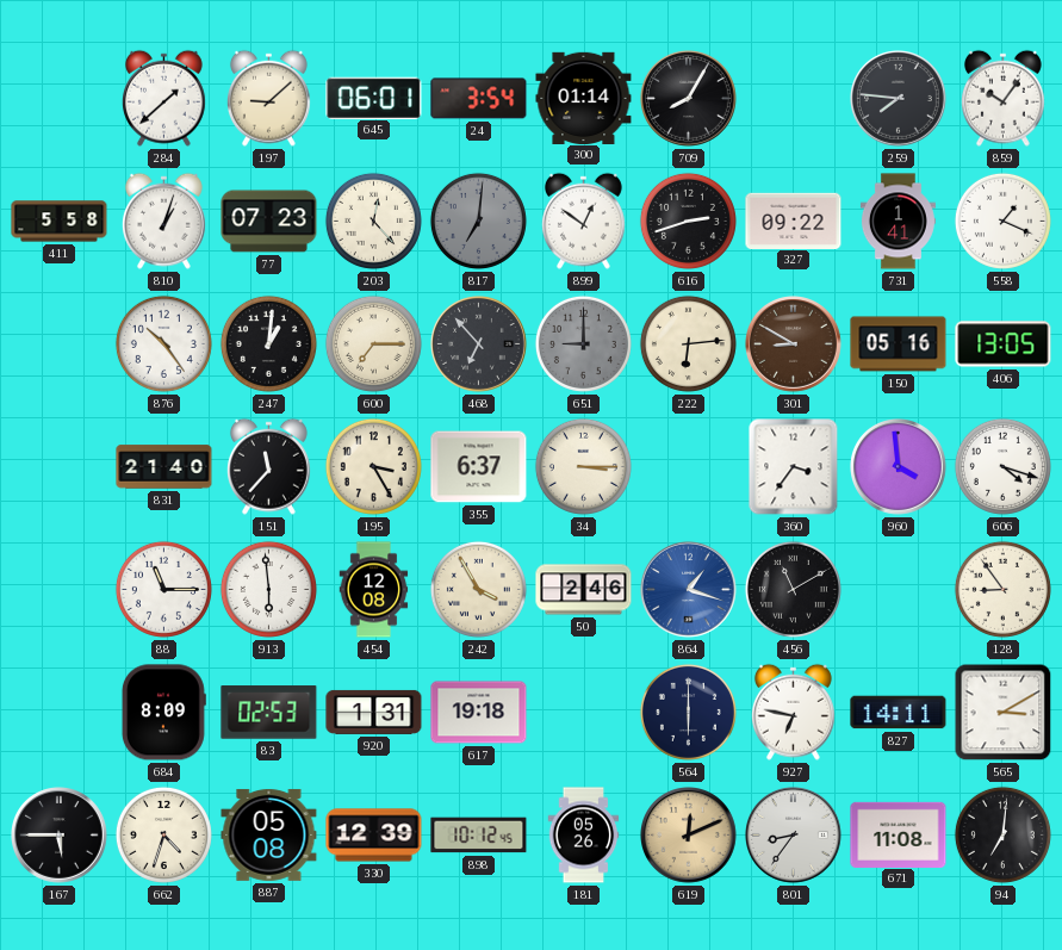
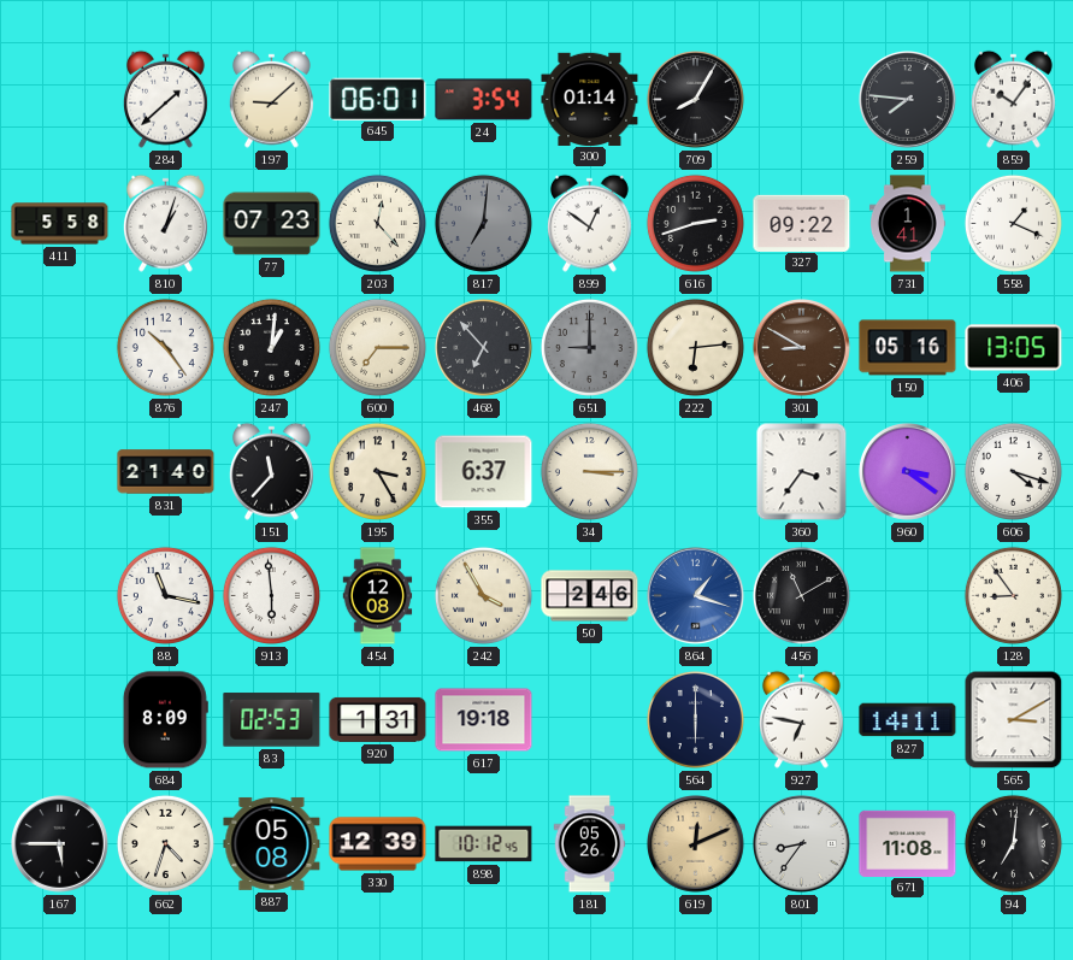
960: 3:59 -> 3:21 (908, 472)
88: 11:15 -> 11:17 (165, 595)
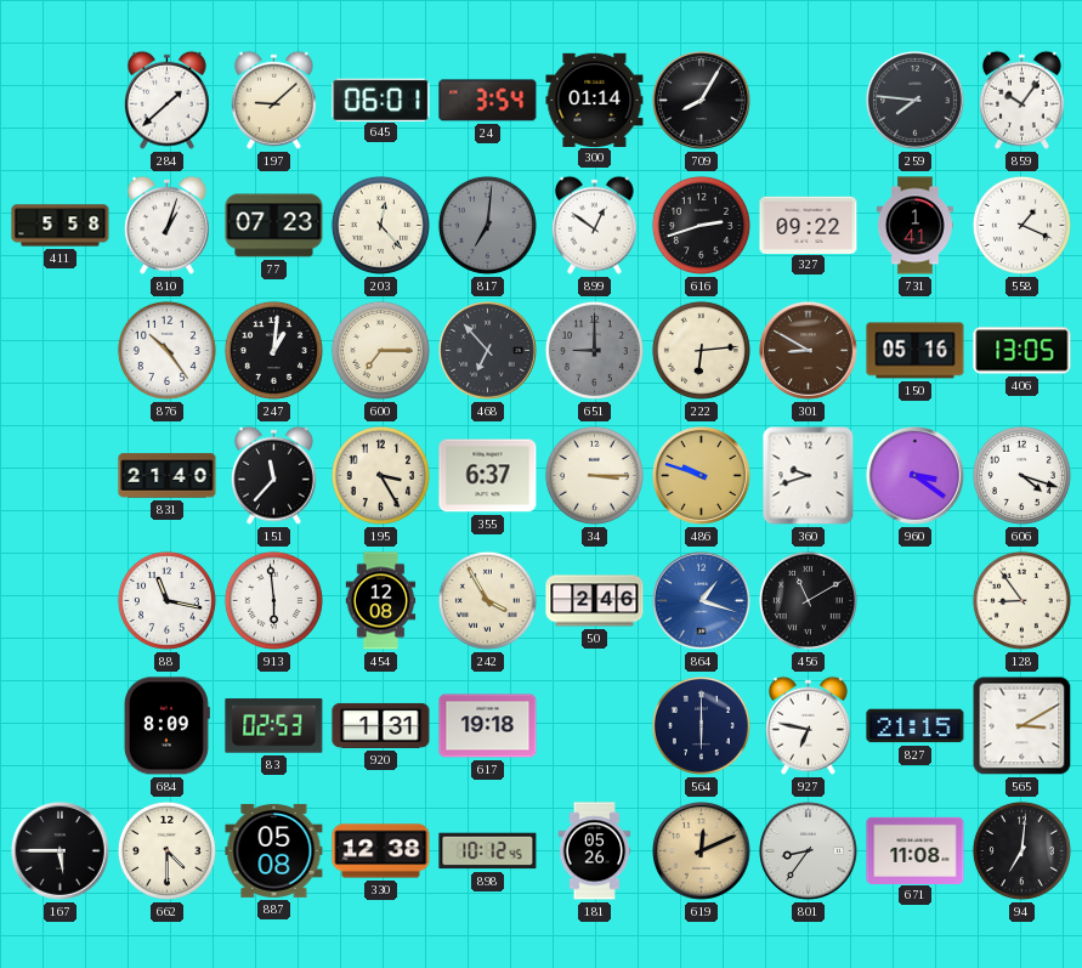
486: none -> 9:48 (702, 476)
360: 3:36 -> 9:42 (809, 476)
827: 14:11 -> 21:15 (916, 726)
662: 4:33 -> 4:30 (166, 850)
330: 12:39 -> 12:38 (381, 851)
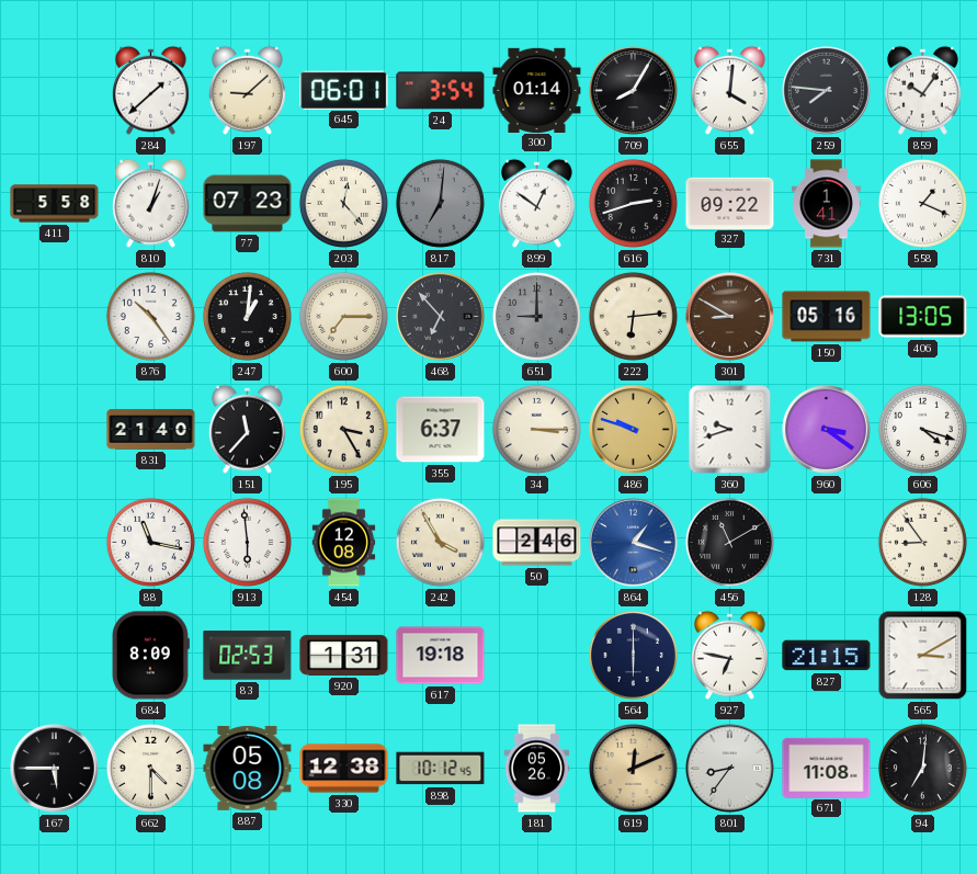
655: none -> 4:01 (729, 90)
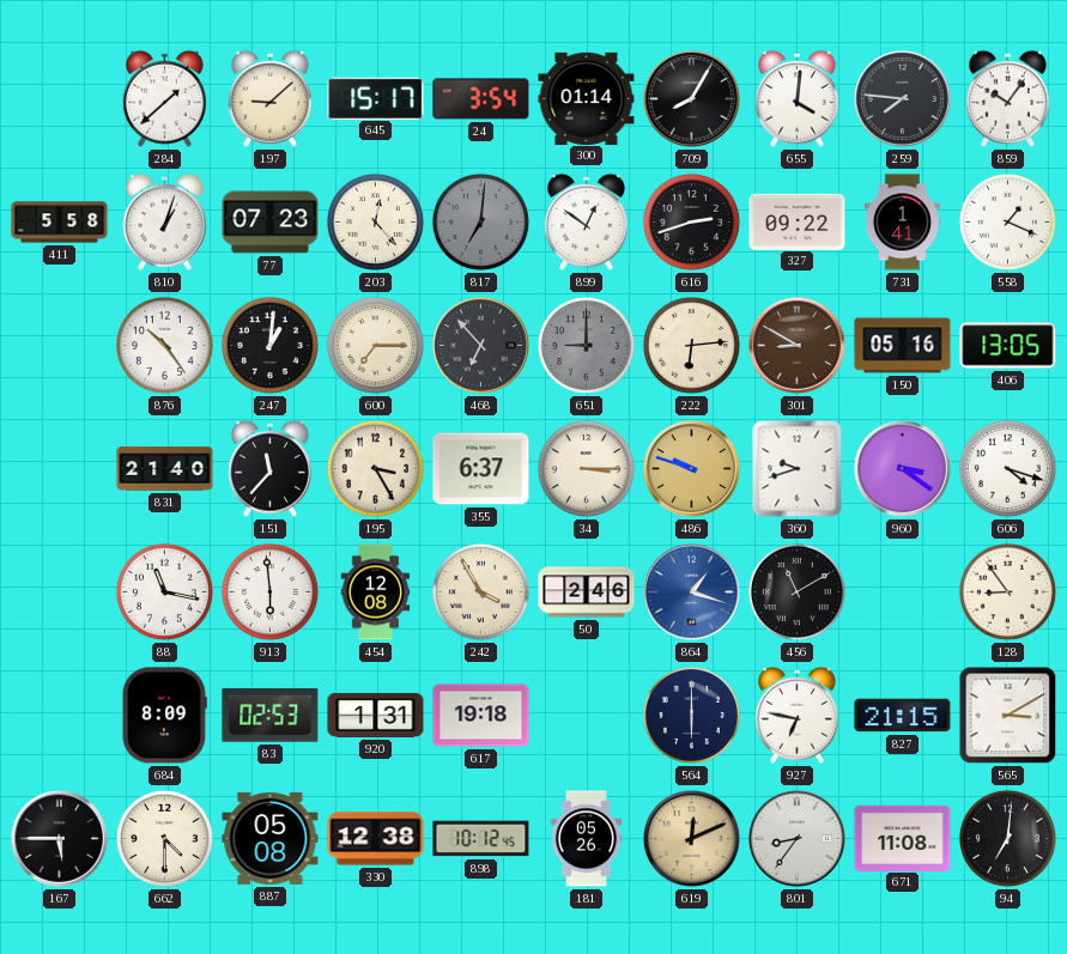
645: 06:01 -> 15:17 (376, 98)
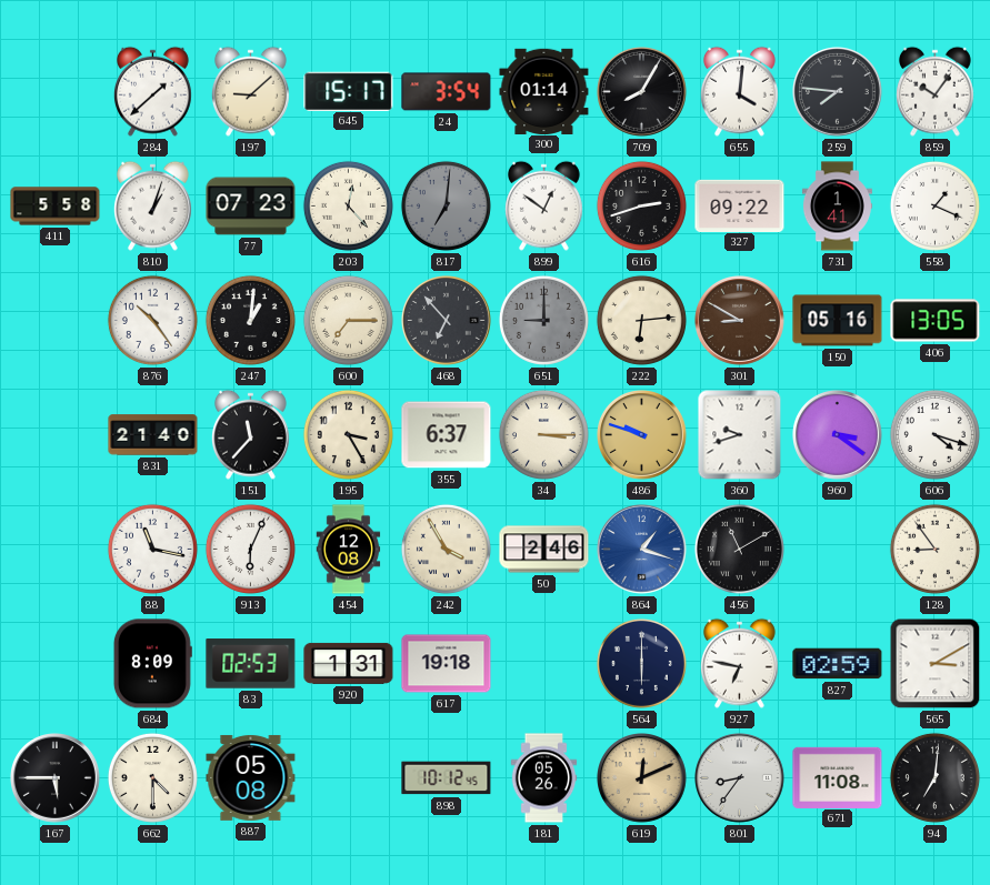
913: 5:59 -> 6:04 (250, 549)
827: 21:15 -> 02:59 (838, 664)
330: 12:38 -> none (376, 839)
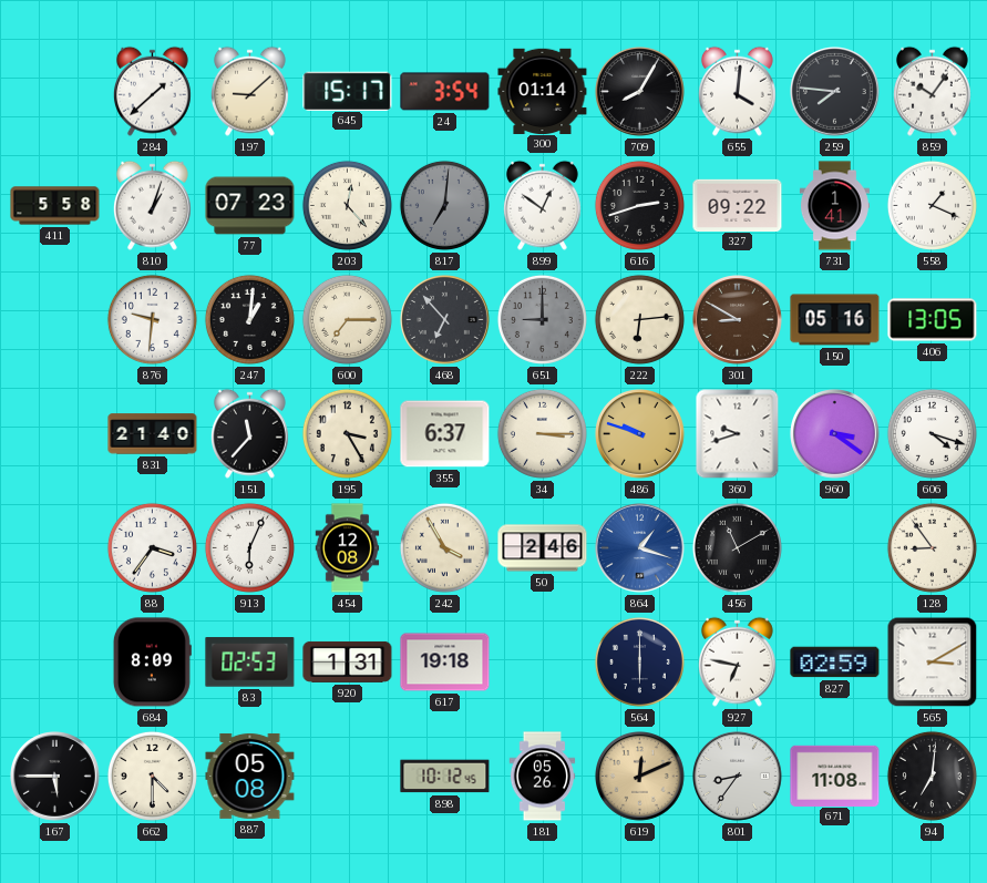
876: 10:24 -> 9:31 (152, 319)
88: 11:17 -> 3:36 (152, 547)
